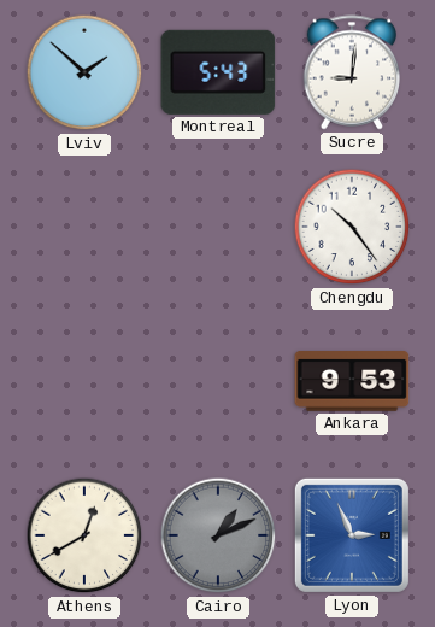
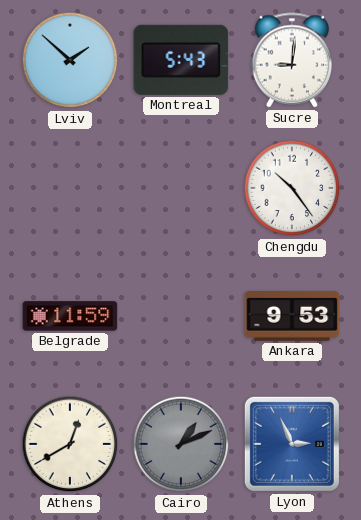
Belgrade: none -> 11:59 (70, 316)
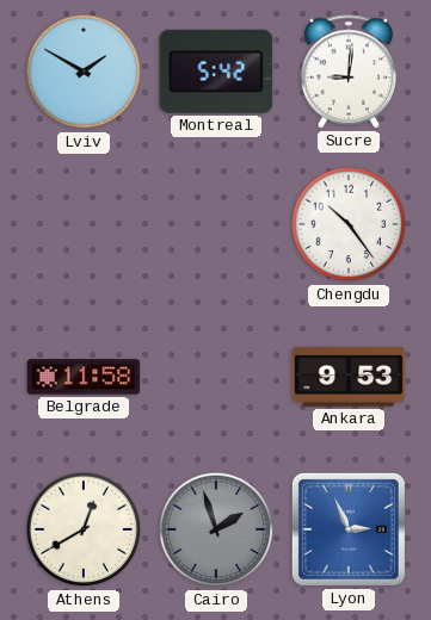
Lviv: 1:52 -> 1:50 (84, 72)
Montreal: 5:43 -> 5:42 (216, 72)
Belgrade: 11:59 -> 11:58 (84, 377)
Cairo: 1:11 -> 1:57 (216, 529)
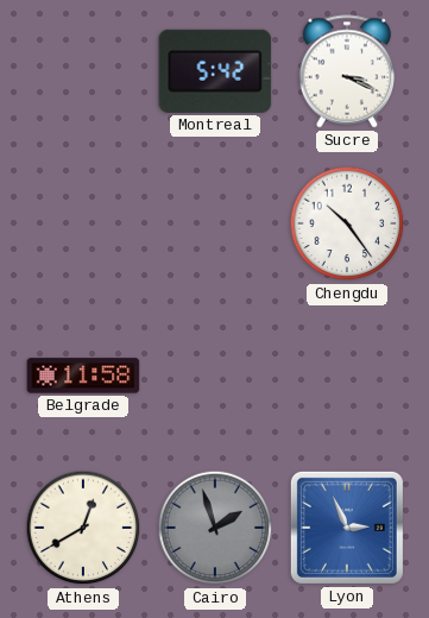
Lviv: 1:50 -> none (84, 72)
Sucre: 9:01 -> 3:19 (347, 71)
Ankara: 9:53 -> none (349, 378)
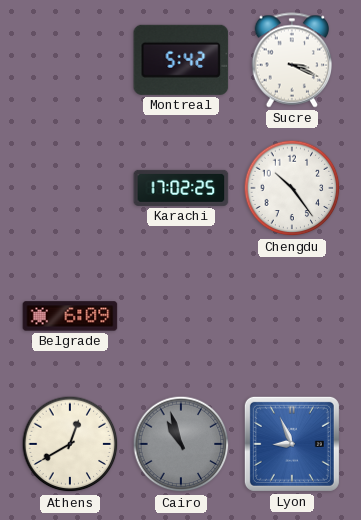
Karachi: none -> 17:02 (181, 188)
Belgrade: 11:58 -> 6:09 (70, 316)
Cairo: 1:57 -> 10:57 (181, 444)
Lyon: 2:56 -> 8:56 (292, 444)
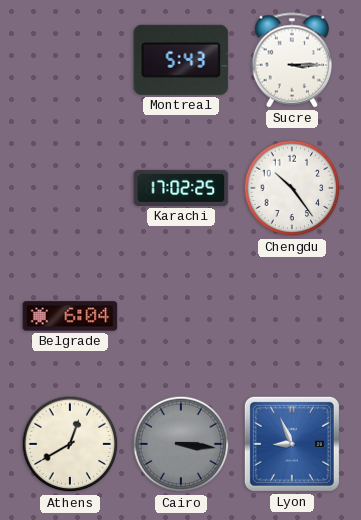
Montreal: 5:42 -> 5:43 (181, 60)
Sucre: 3:19 -> 3:15 (292, 60)
Belgrade: 6:09 -> 6:04 (70, 316)
Cairo: 10:57 -> 3:16 (181, 444)
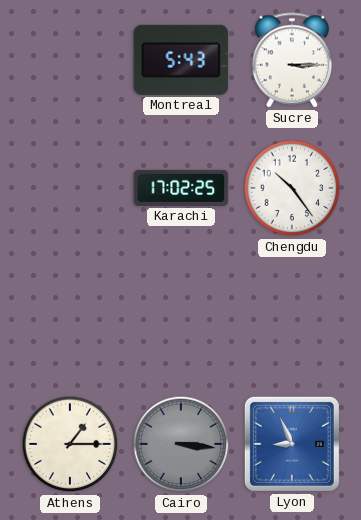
Belgrade: 6:04 -> none (70, 316)
Athens: 12:40 -> 1:15 (70, 444)
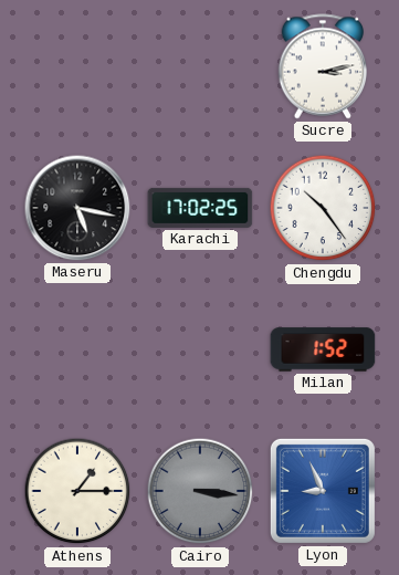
Montreal: 5:43 -> none (181, 60)
Sucre: 3:15 -> 3:13 (323, 66)
Maseru: none -> 5:17 (77, 208)
Milan: none -> 1:52 (323, 349)
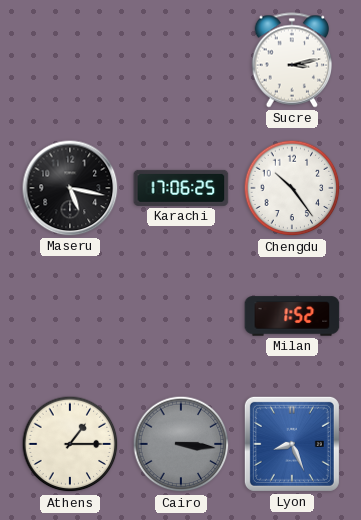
Karachi: 17:02 -> 17:06 (181, 188)
Lyon: 8:56 -> 8:26 (292, 444)
